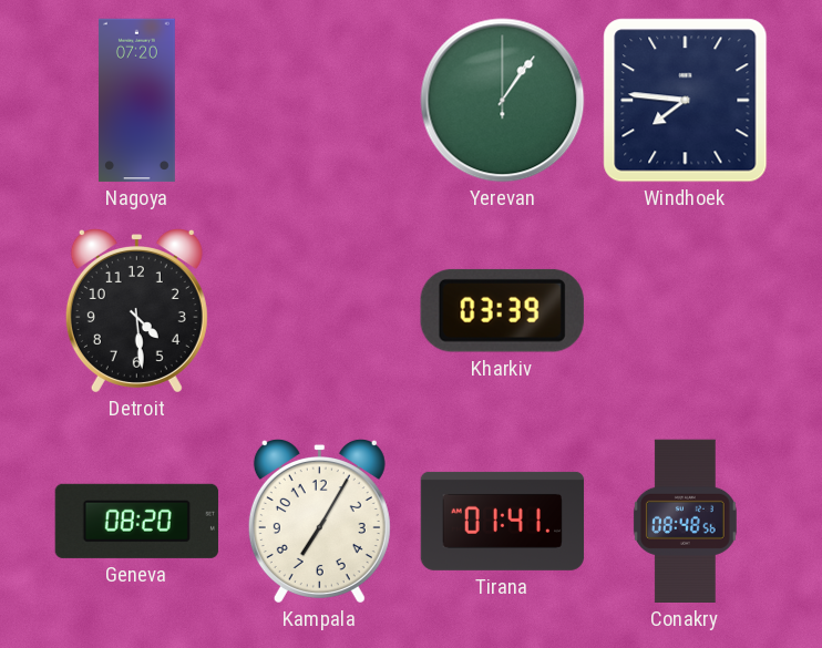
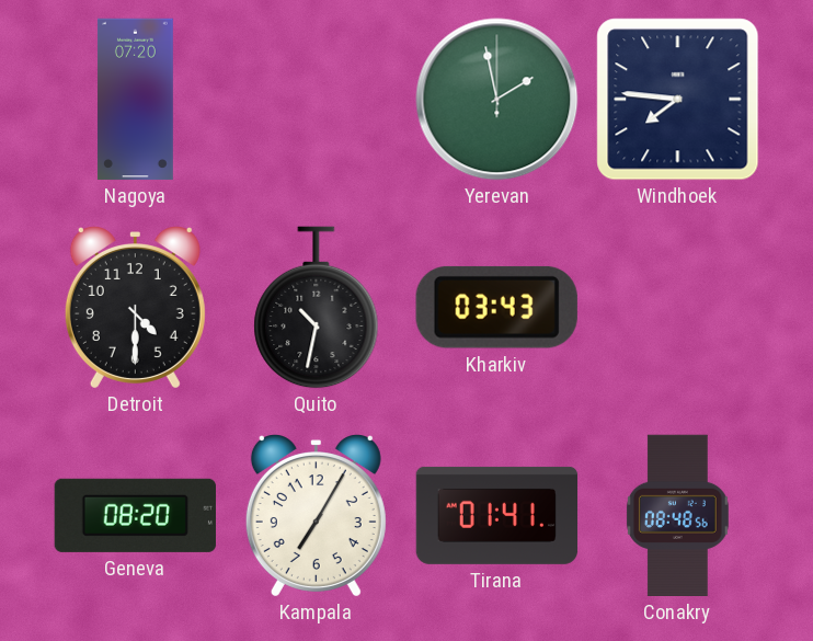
Yerevan: 1:06 -> 1:58 (497, 100)
Detroit: 4:29 -> 4:30 (135, 308)
Quito: none -> 10:32 (317, 308)
Kharkiv: 03:39 -> 03:43 (496, 307)
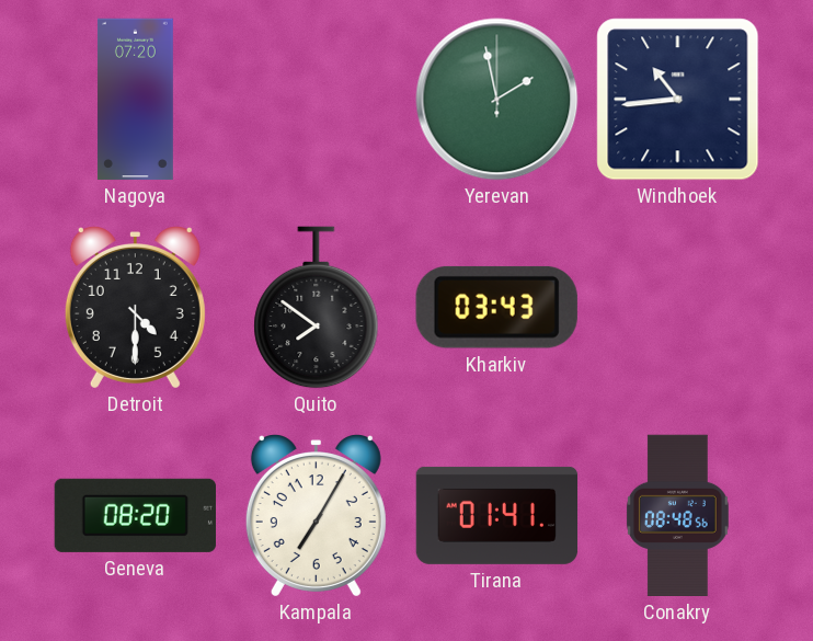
Windhoek: 7:46 -> 10:44 (678, 100)
Quito: 10:32 -> 7:51 (317, 308)
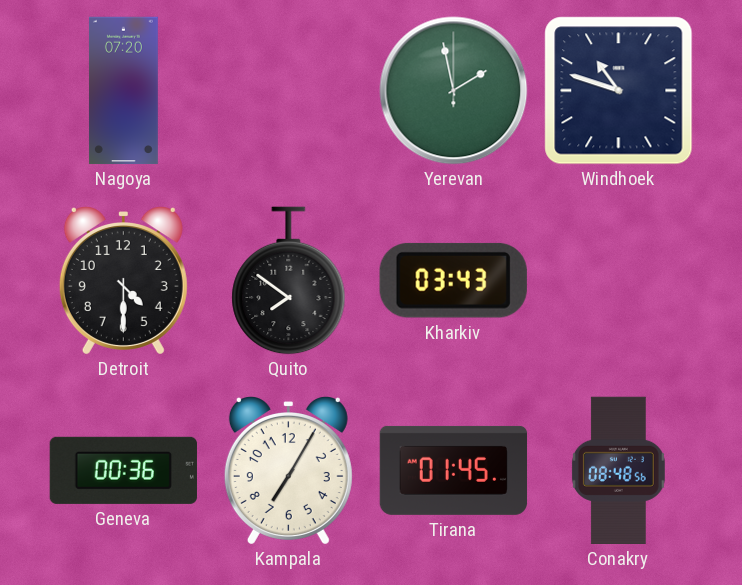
Windhoek: 10:44 -> 10:48 (619, 91)
Geneva: 08:20 -> 00:36 (123, 470)
Tirana: 01:41 -> 01:45 (454, 470)
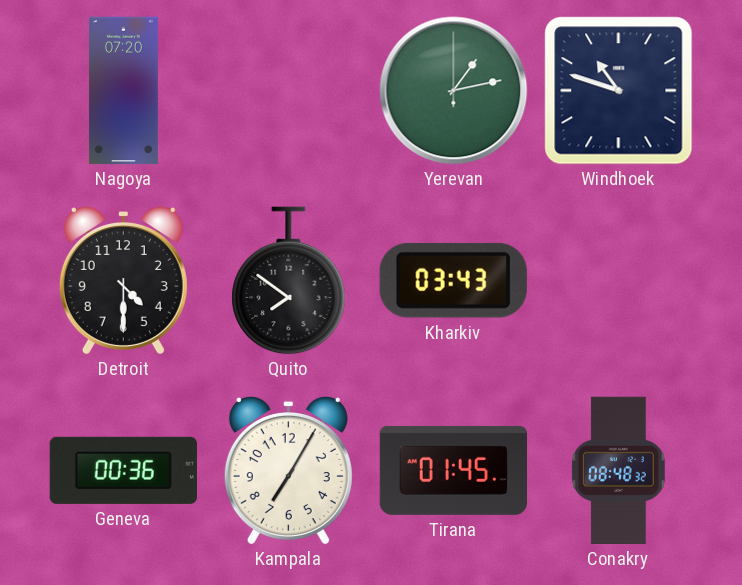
Yerevan: 1:58 -> 1:13 (454, 91)
Conakry: 08:48:56 -> 08:48:32 (618, 471)
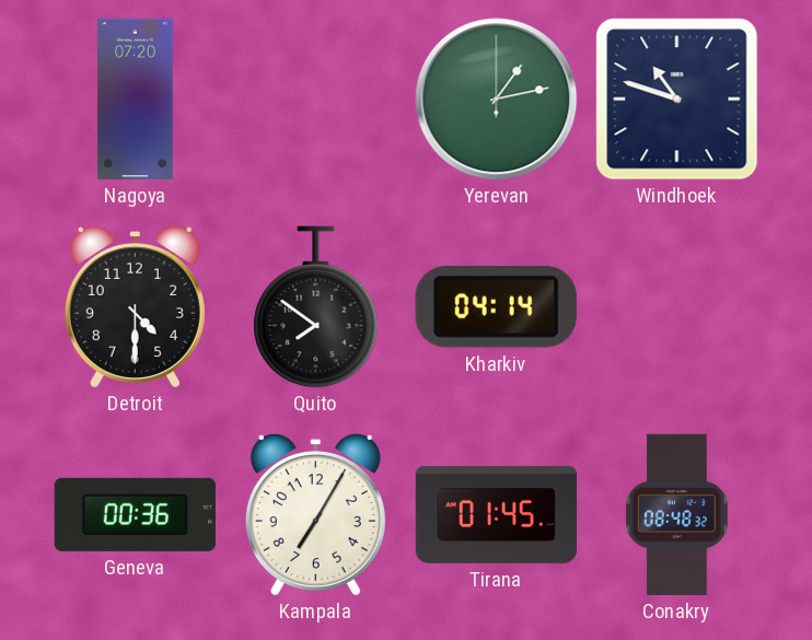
Kharkiv: 03:43 -> 04:14 (496, 306)
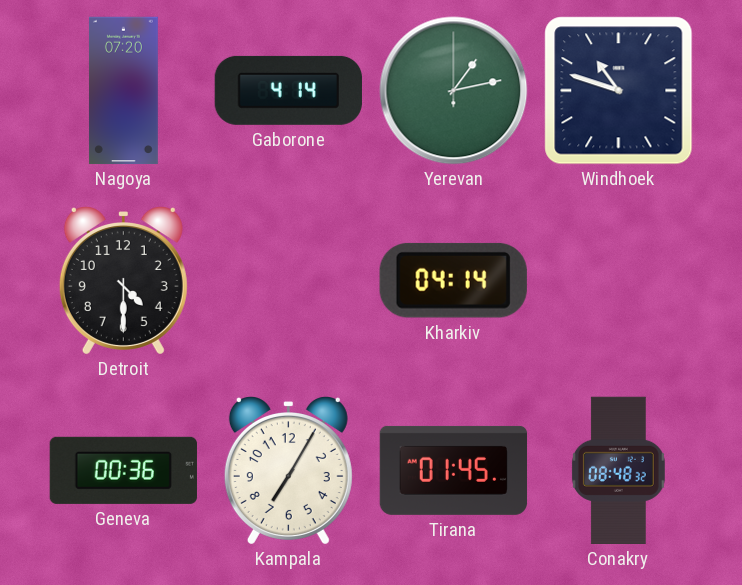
Gaborone: none -> 4:14 (288, 90)
Quito: 7:51 -> none (316, 307)
